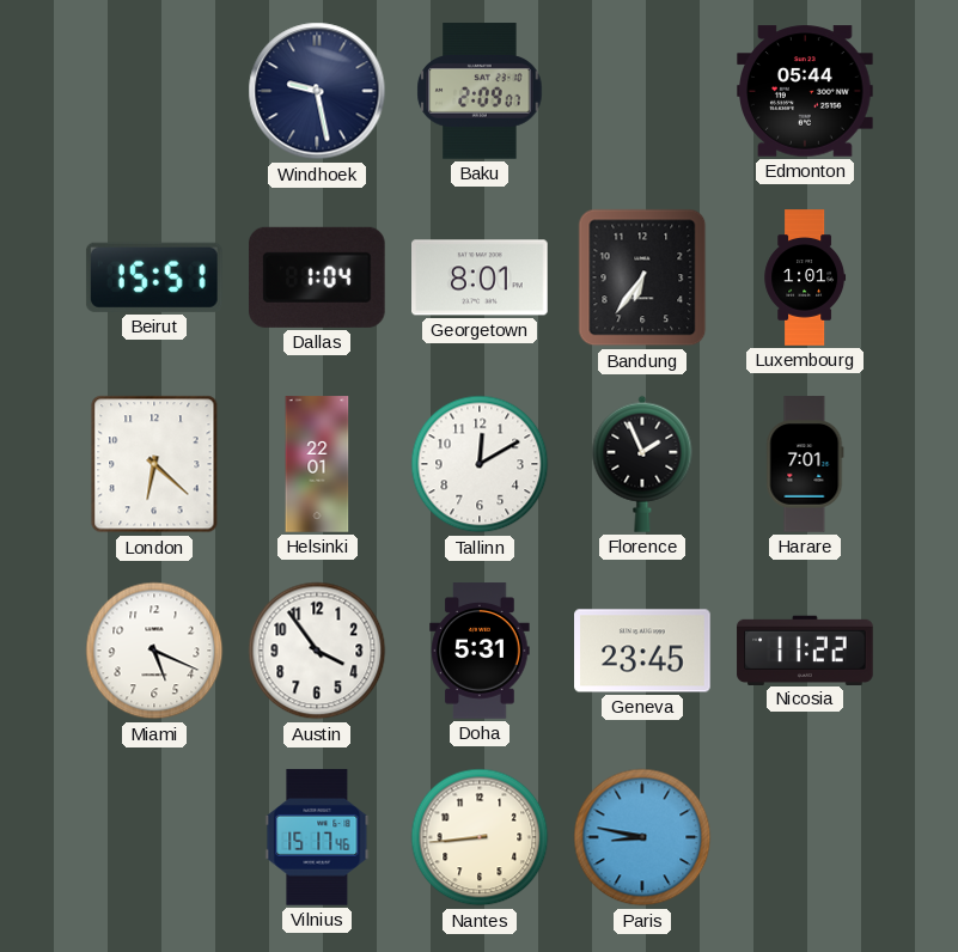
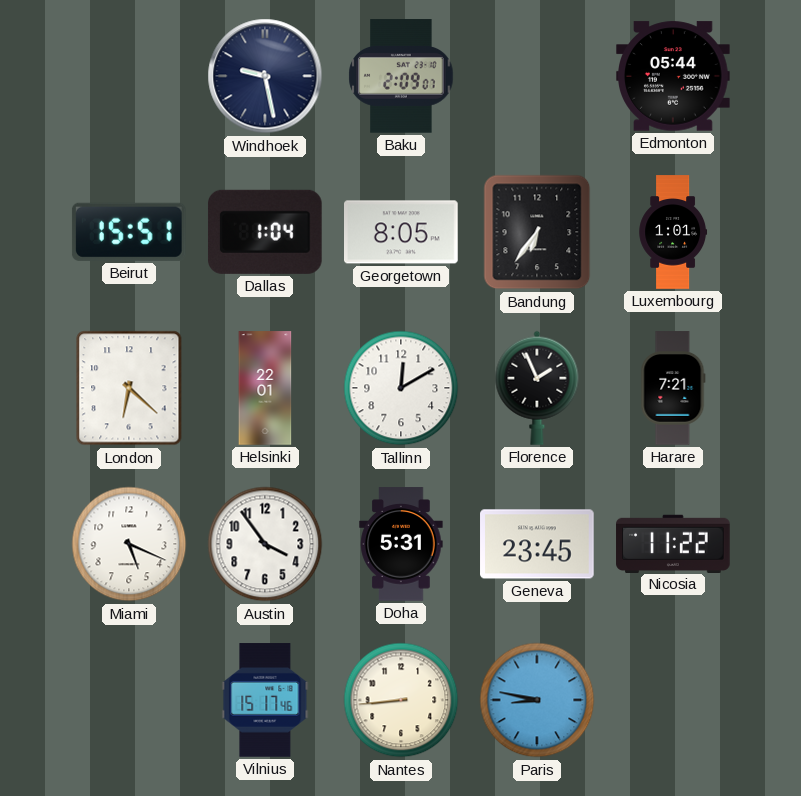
Georgetown: 8:01 -> 8:05 (402, 232)
Harare: 7:01 -> 7:21 (673, 388)
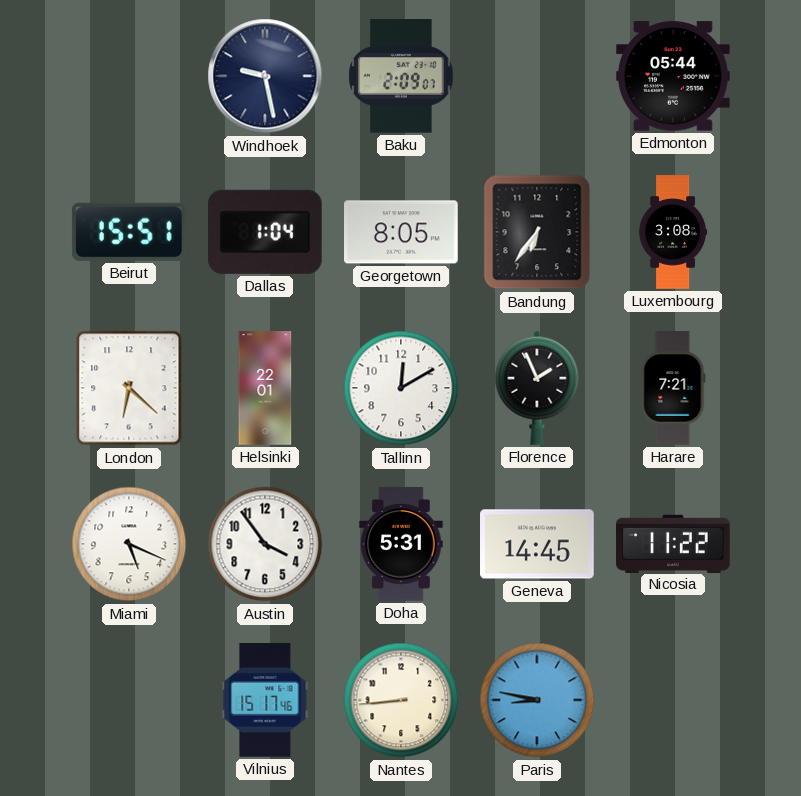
Luxembourg: 1:01 -> 3:08 (673, 232)
Geneva: 23:45 -> 14:45 (537, 544)
